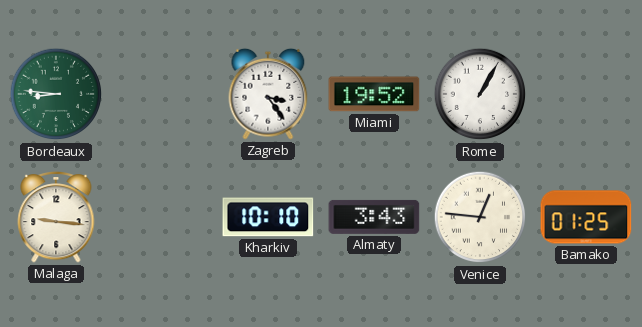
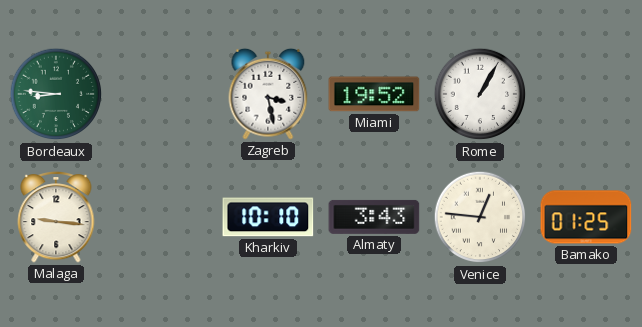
Zagreb: 3:24 -> 3:28 (268, 94)
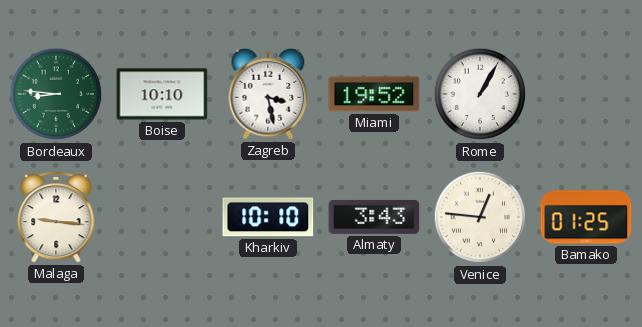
Boise: none -> 10:10 (162, 94)
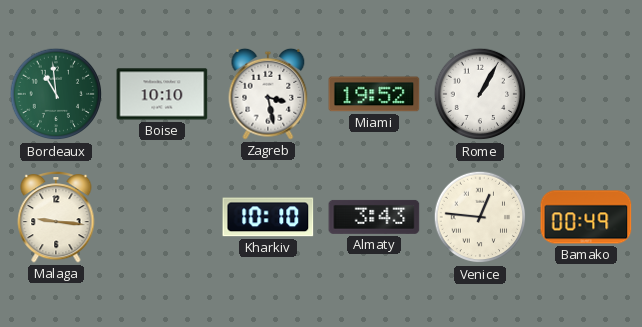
Bordeaux: 8:46 -> 10:59 (56, 94)
Bamako: 01:25 -> 00:49 (586, 217)
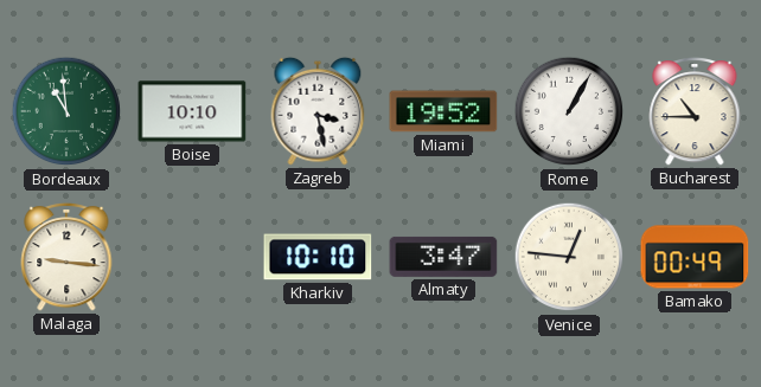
Bucharest: none -> 10:45 (695, 111)
Almaty: 3:43 -> 3:47 (443, 257)
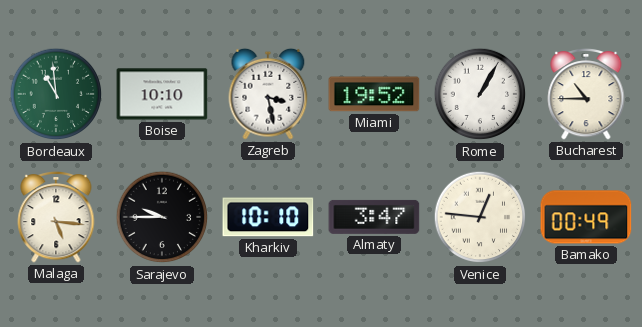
Malaga: 9:16 -> 5:16 (56, 217)
Sarajevo: none -> 9:45 (162, 217)
